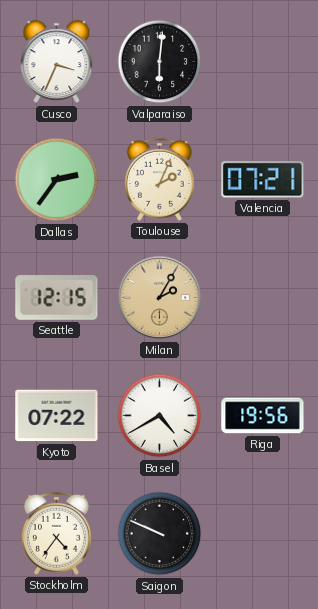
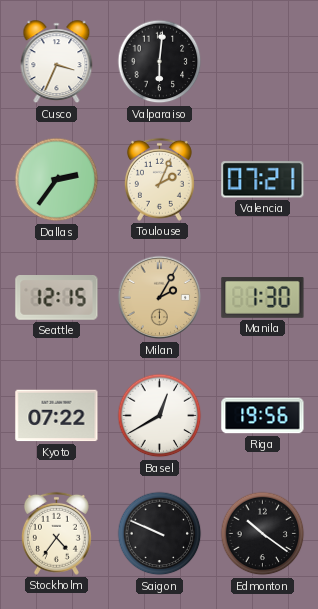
Manila: none -> 1:30 (263, 298)
Basel: 4:40 -> 12:40 (160, 416)
Edmonton: none -> 10:21 (263, 534)
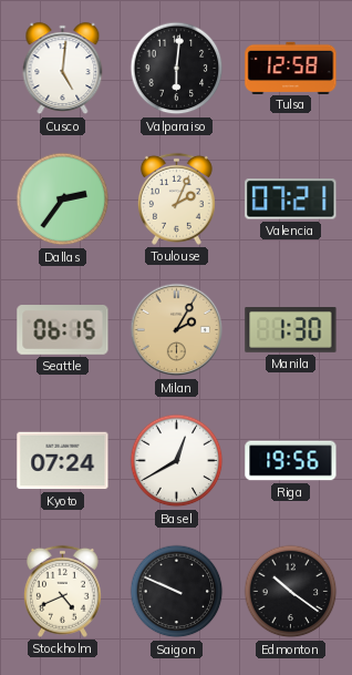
Cusco: 3:34 -> 5:01 (63, 69)
Tulsa: none -> 12:58 (291, 68)
Seattle: 12:15 -> 06:15 (63, 330)
Kyoto: 07:22 -> 07:24 (63, 461)
Stockholm: 4:36 -> 4:41 (62, 591)
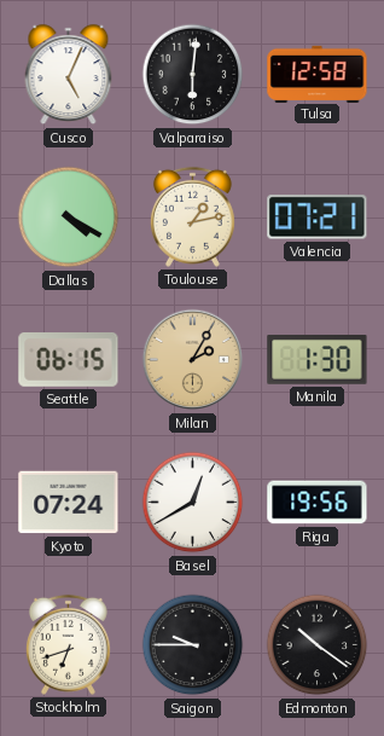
Cusco: 5:01 -> 5:04 (69, 75)
Dallas: 2:36 -> 4:20 (69, 218)
Toulouse: 2:04 -> 1:13 (192, 216)
Stockholm: 4:41 -> 6:42 (68, 644)
Saigon: 9:49 -> 9:45 (193, 645)
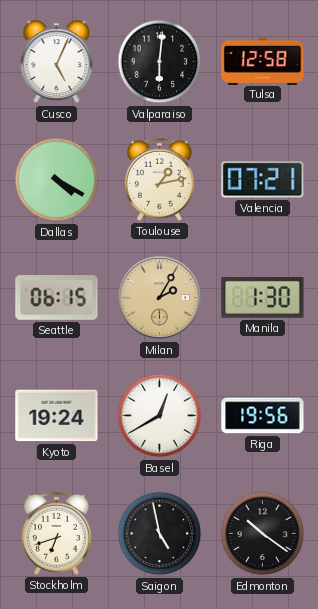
Kyoto: 07:24 -> 19:24 (57, 416)
Saigon: 9:45 -> 4:58 (160, 534)
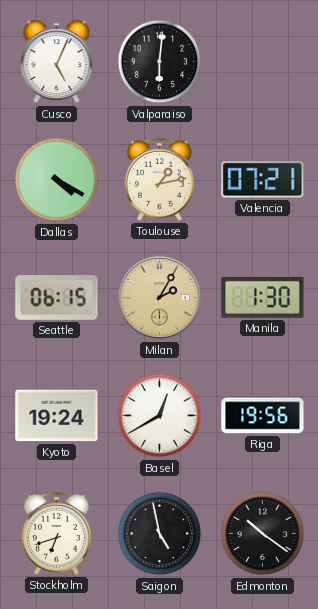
Tulsa: 12:58 -> none (263, 61)
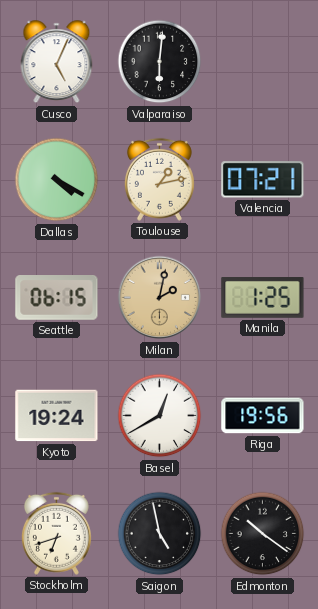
Milan: 2:05 -> 2:02 (160, 298)
Manila: 1:30 -> 1:25 (263, 298)
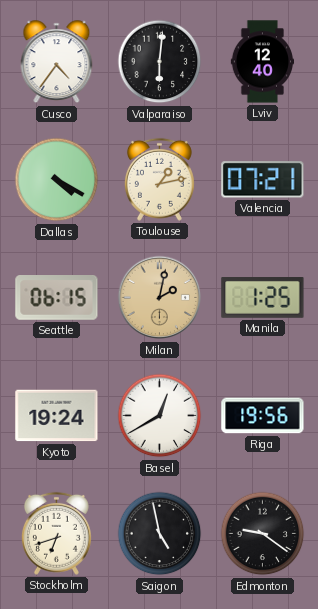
Cusco: 5:04 -> 4:36 (57, 62)
Lviv: none -> 12:40 (262, 62)
Edmonton: 10:21 -> 9:21 (263, 534)
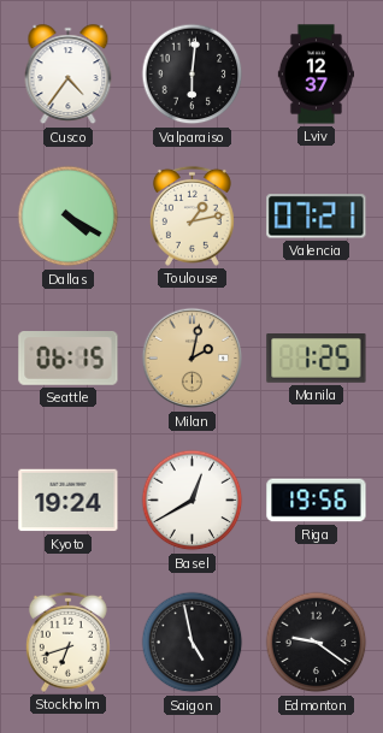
Lviv: 12:40 -> 12:37 (316, 75)
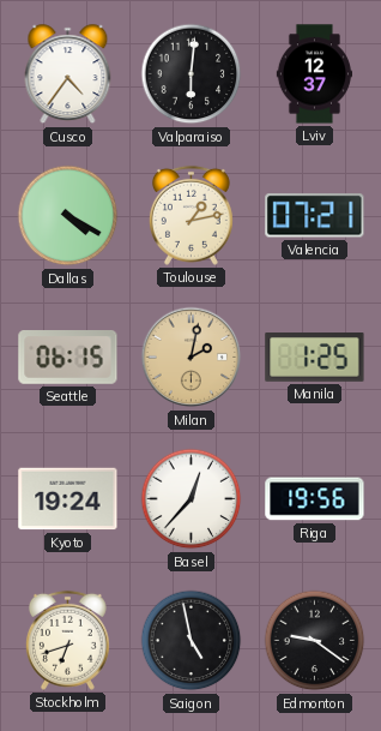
Basel: 12:40 -> 12:37 (192, 499)
